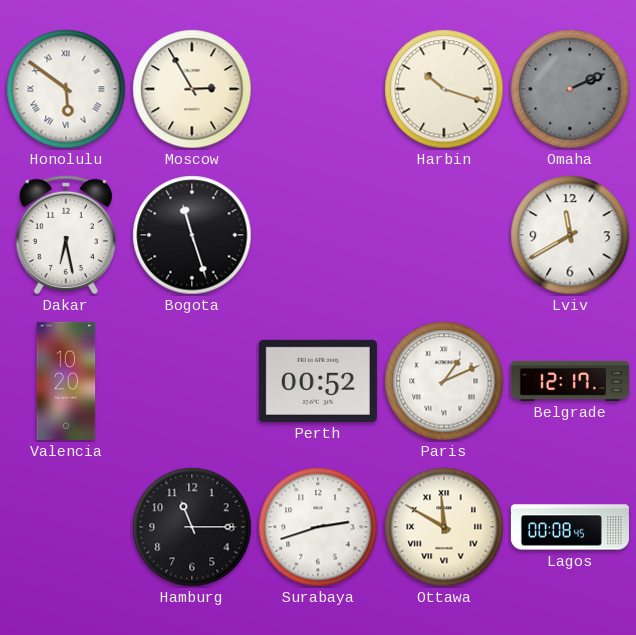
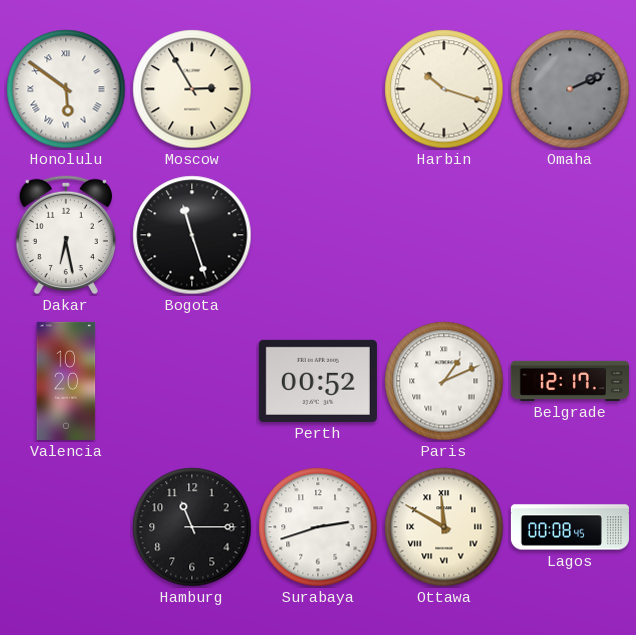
Lviv: 11:40 -> none (570, 235)
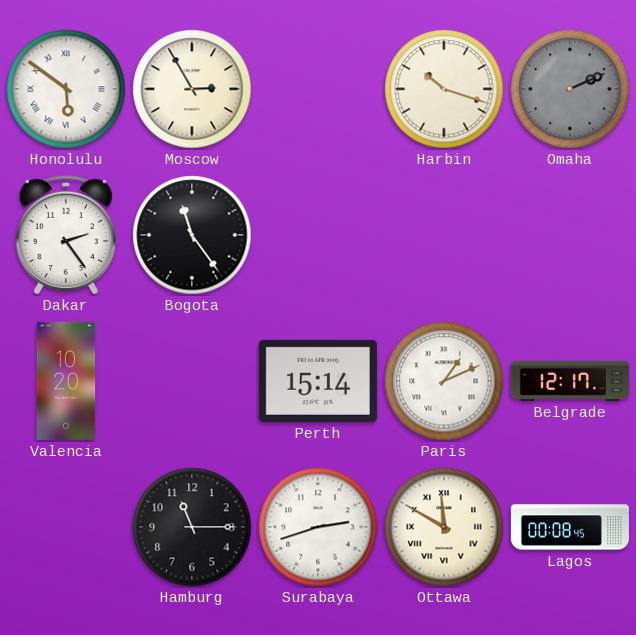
Dakar: 6:28 -> 2:24 (65, 235)
Bogota: 11:27 -> 11:24 (192, 235)
Perth: 00:52 -> 15:14 (318, 381)
